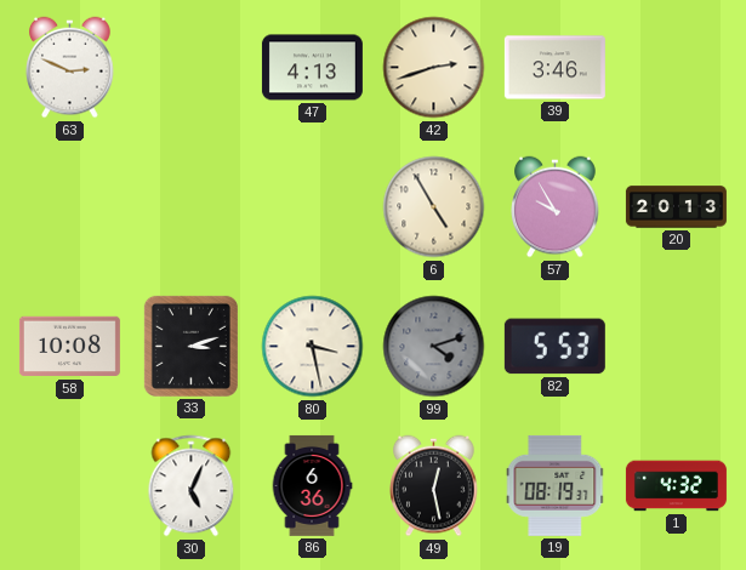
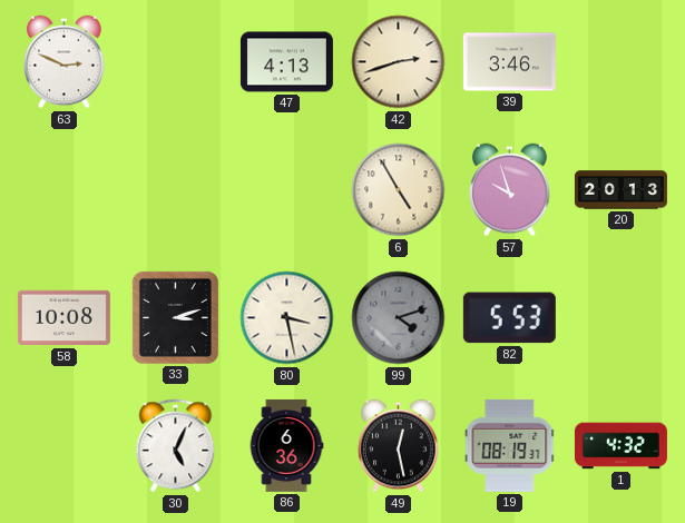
57: 9:55 -> 9:57 (510, 190)
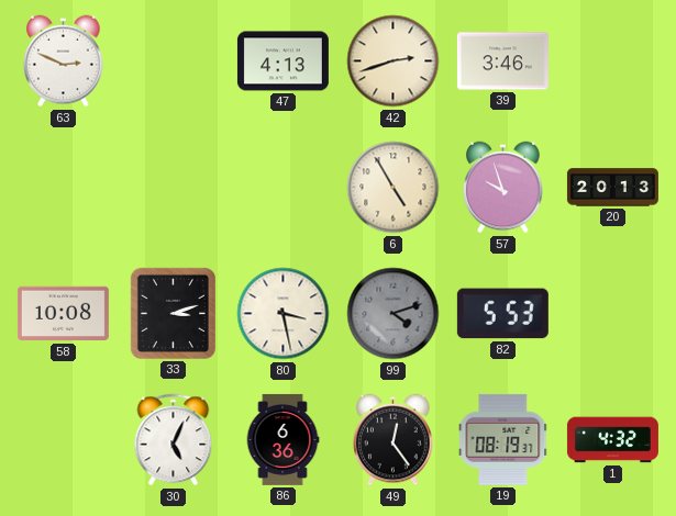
49: 12:28 -> 12:24 (394, 440)
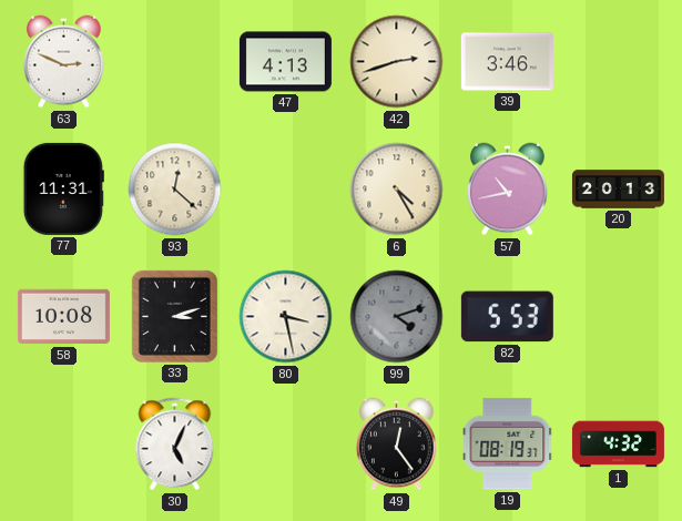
77: none -> 11:31 (63, 188)
93: none -> 12:22 (175, 190)
6: 4:55 -> 4:25 (397, 190)
57: 9:57 -> 10:43 (508, 190)
86: 6:36 -> none (282, 439)
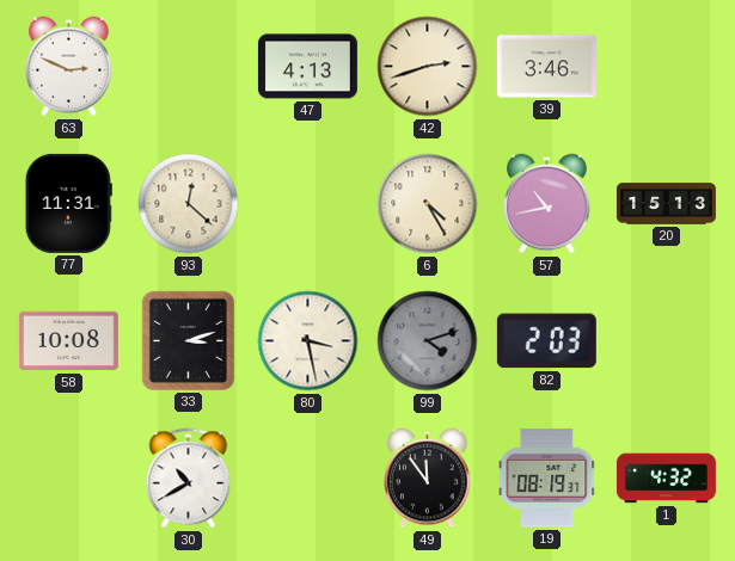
20: 20:13 -> 15:13 (666, 204)
82: 5:53 -> 2:03 (546, 341)
30: 5:04 -> 10:40 (189, 479)
49: 12:24 -> 11:54 (428, 479)
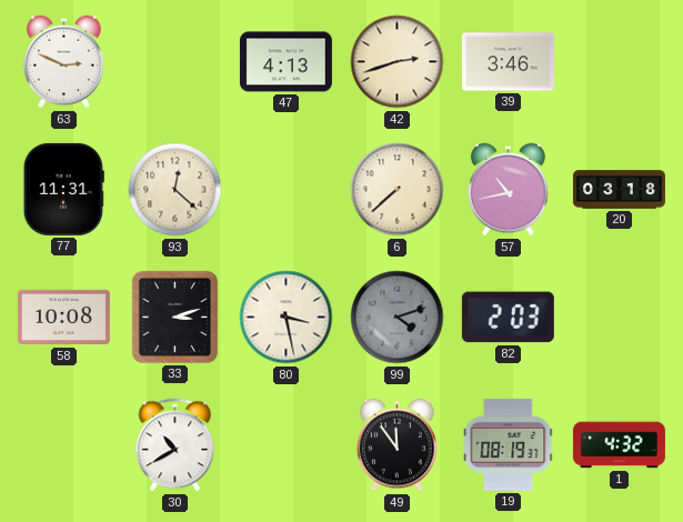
6: 4:25 -> 7:38 (398, 190)
20: 15:13 -> 03:18 (619, 190)
